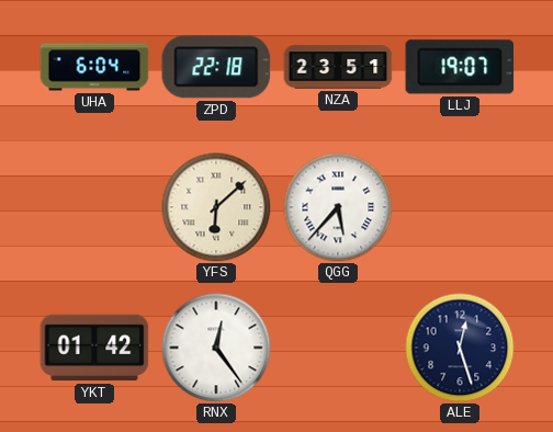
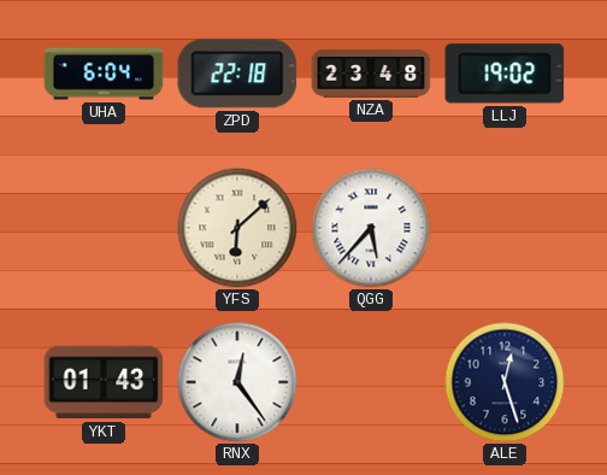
NZA: 23:51 -> 23:48 (371, 74)
LLJ: 19:07 -> 19:02 (505, 74)
YKT: 01:42 -> 01:43 (104, 382)
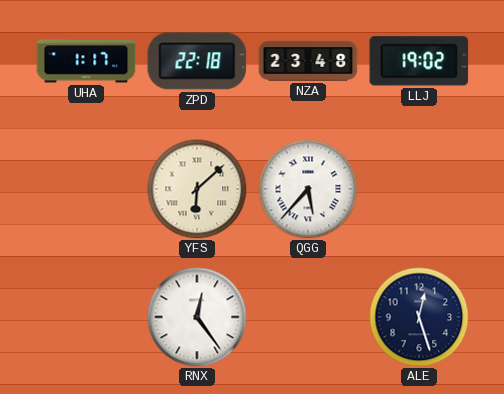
UHA: 6:04 -> 1:17 (86, 61)
YKT: 01:43 -> none (104, 382)
